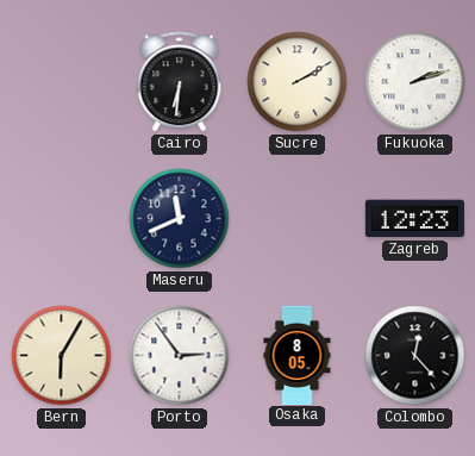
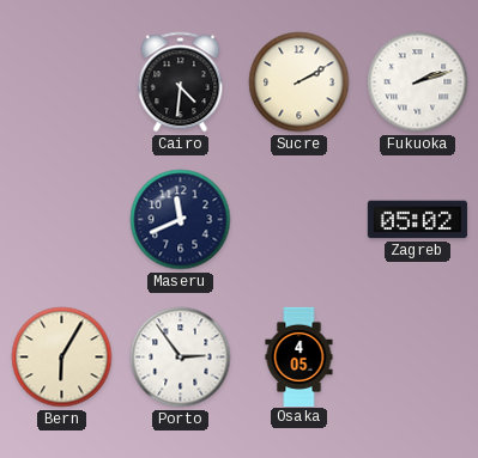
Cairo: 6:31 -> 4:31 (181, 83)
Zagreb: 12:23 -> 05:02 (417, 220)
Osaka: 8:05 -> 4:05 (299, 356)
Colombo: 12:23 -> none (415, 356)
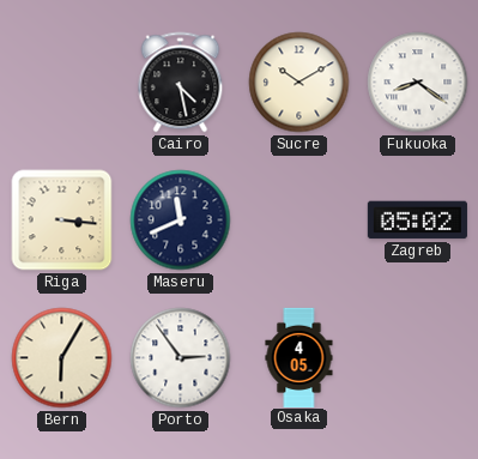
Cairo: 4:31 -> 4:28 (181, 83)
Sucre: 2:10 -> 10:10 (299, 83)
Fukuoka: 2:12 -> 8:21 (418, 83)
Riga: none -> 3:16 (62, 221)
